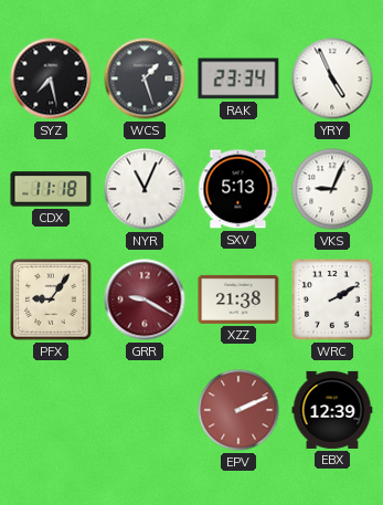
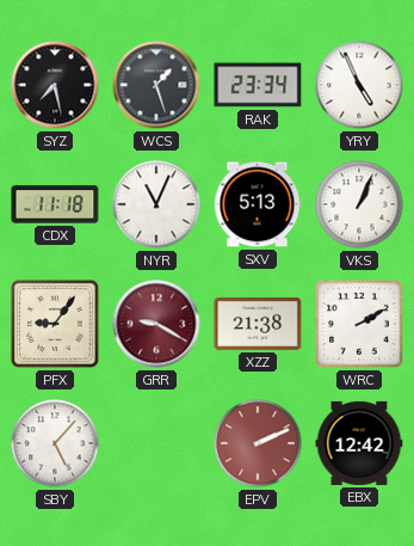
VKS: 9:04 -> 1:04 (359, 204)
SBY: none -> 5:07 (55, 443)
EBX: 12:39 -> 12:42 (359, 443)
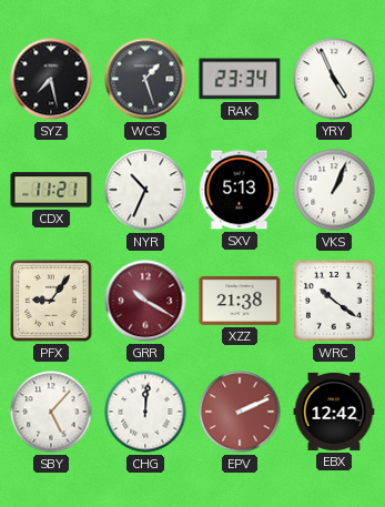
CDX: 11:18 -> 11:21 (51, 190)
NYR: 11:04 -> 10:34 (145, 190)
GRR: 9:20 -> 10:20 (145, 301)
WRC: 2:10 -> 10:21 (334, 301)
CHG: none -> 12:01 (145, 412)
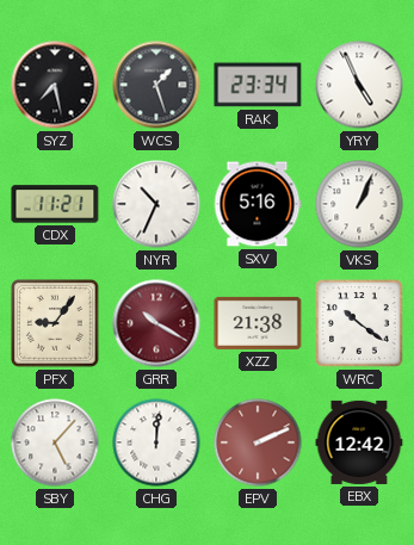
SXV: 5:13 -> 5:16 (258, 204)
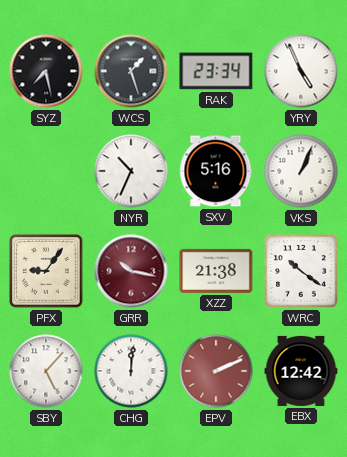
CDX: 11:21 -> none (55, 204)
GRR: 10:20 -> 10:17 (131, 271)
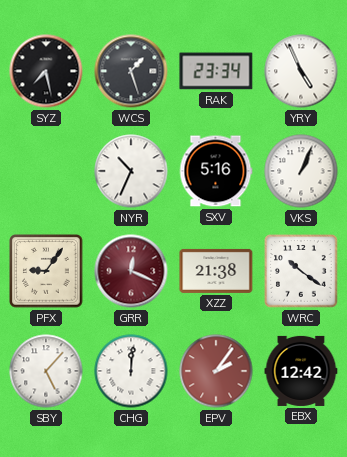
GRR: 10:17 -> 12:19 (131, 271)
EPV: 2:11 -> 2:06 (216, 371)
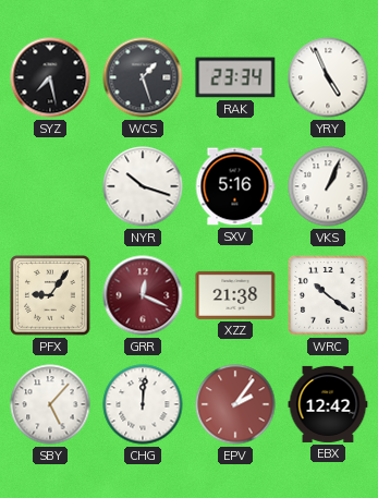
NYR: 10:34 -> 10:18 (143, 186)
